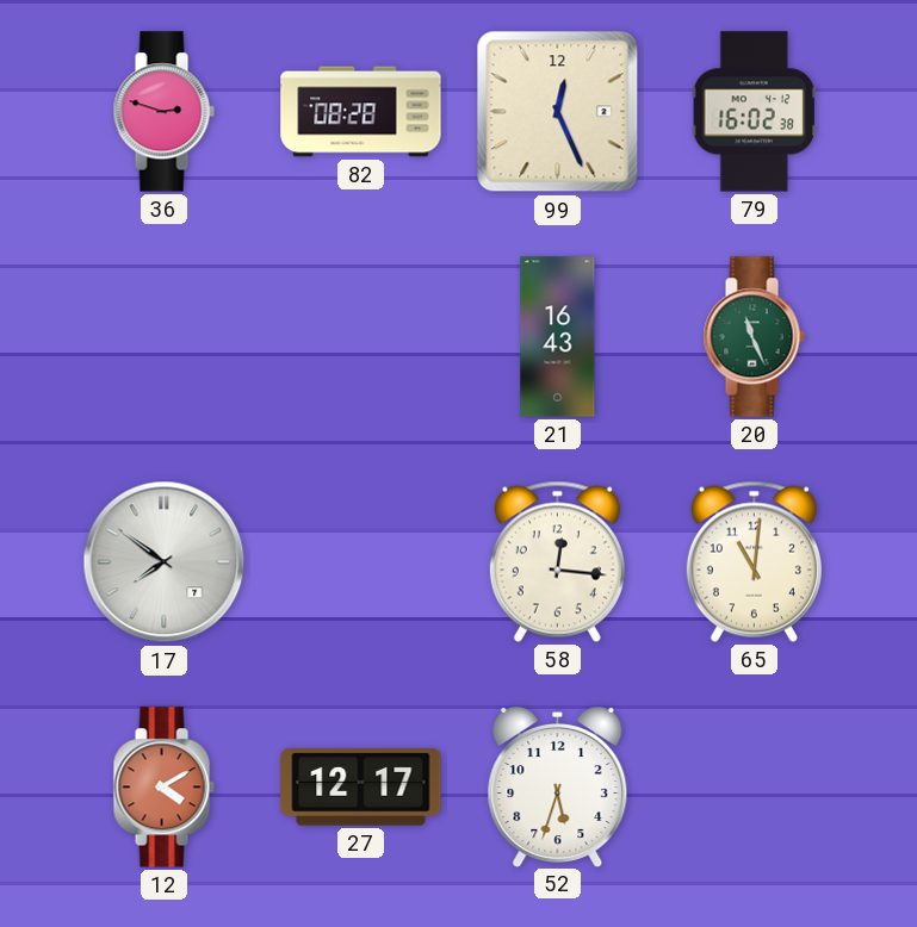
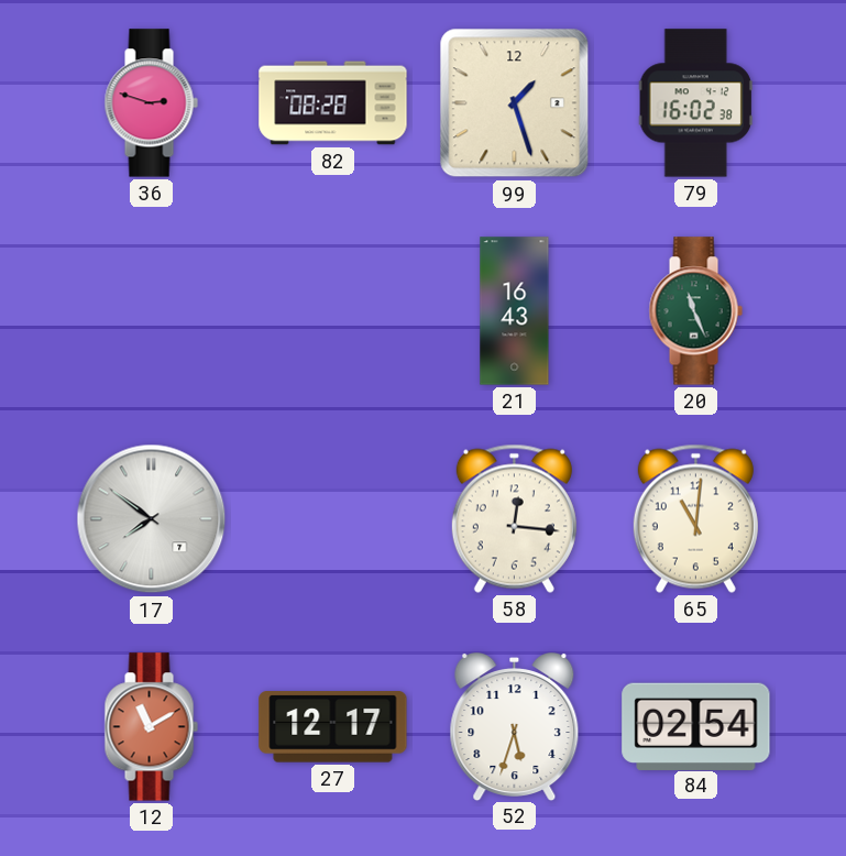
99: 12:26 -> 1:27 (515, 103)
12: 4:10 -> 11:10 (151, 727)
84: none -> 02:54 (696, 726)
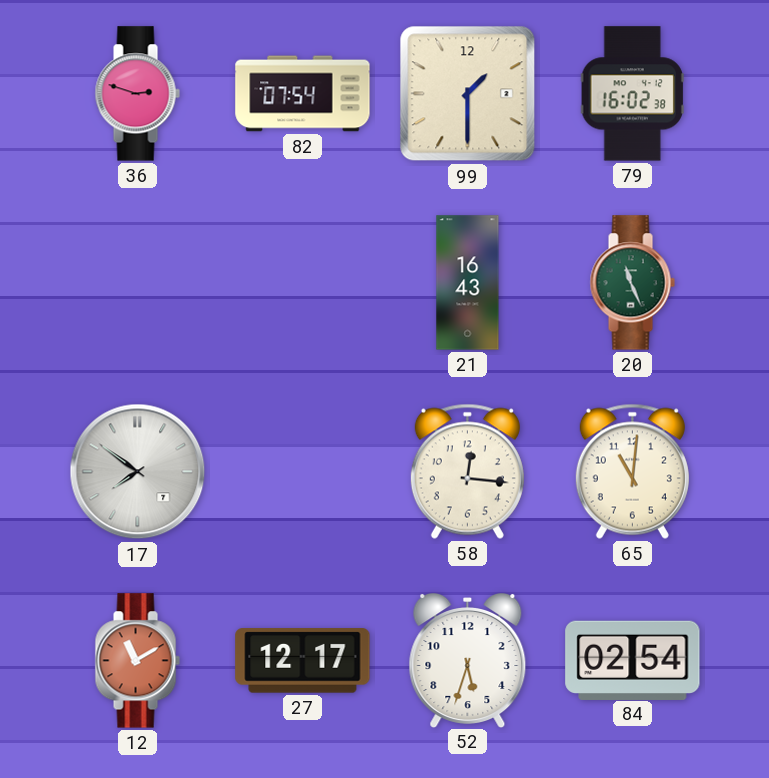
82: 08:28 -> 07:54 (303, 94)
99: 1:27 -> 1:30 (468, 94)
